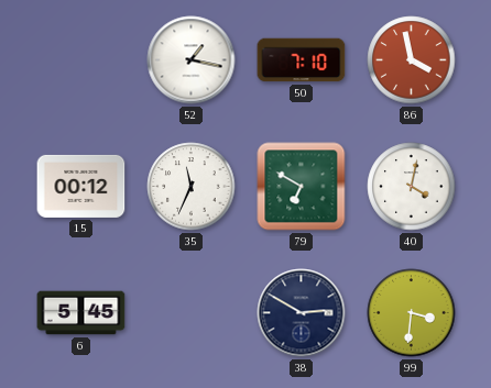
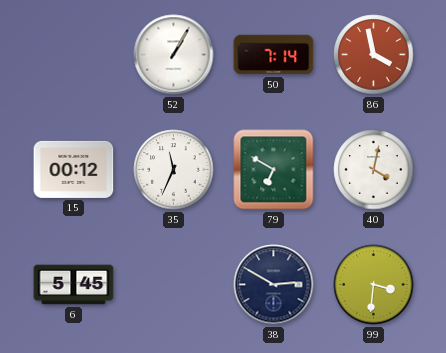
52: 1:17 -> 1:05 (174, 55)
50: 7:10 -> 7:14 (274, 55)
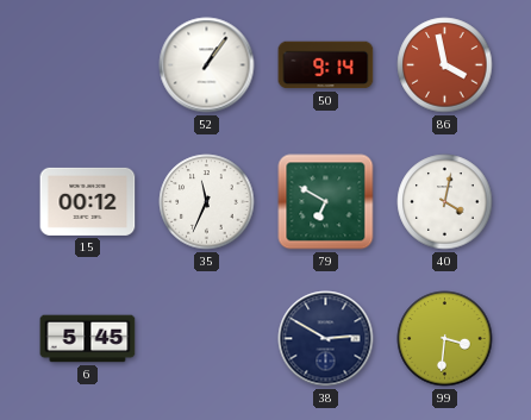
52: 1:05 -> 1:06 (207, 65)
50: 7:14 -> 9:14 (326, 65)
